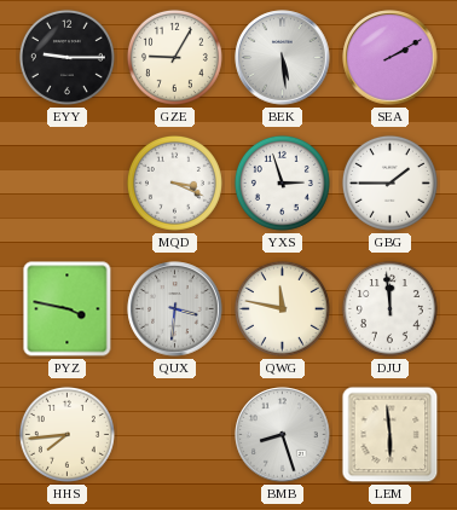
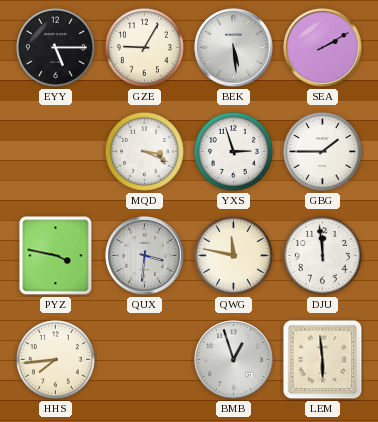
EYY: 9:15 -> 5:15 (55, 47)
BMB: 8:27 -> 12:57 (234, 360)
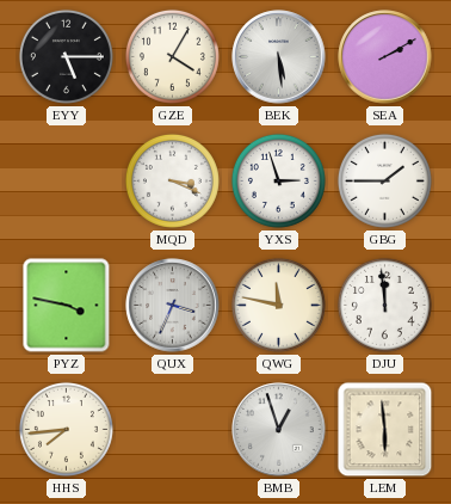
GZE: 9:05 -> 4:05 (172, 56)
QUX: 3:31 -> 3:34 (173, 306)
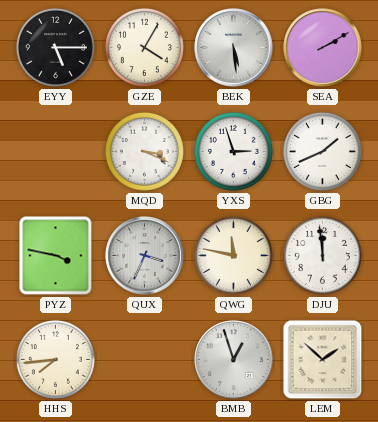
GBG: 1:45 -> 1:41 (322, 151)
LEM: 5:59 -> 1:52 (323, 360)
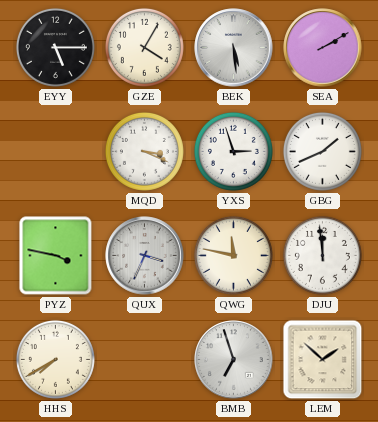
HHS: 7:44 -> 7:40 (55, 359)
BMB: 12:57 -> 6:57 (234, 360)
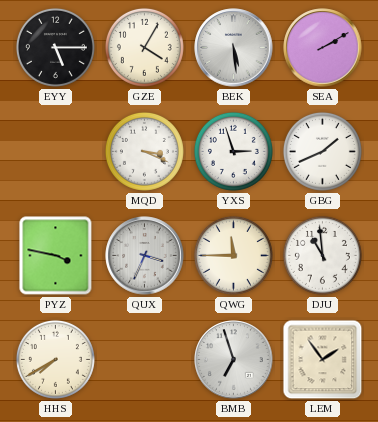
QWG: 11:47 -> 11:45 (233, 255)
DJU: 11:59 -> 10:59 (322, 255)
LEM: 1:52 -> 1:54 (323, 360)
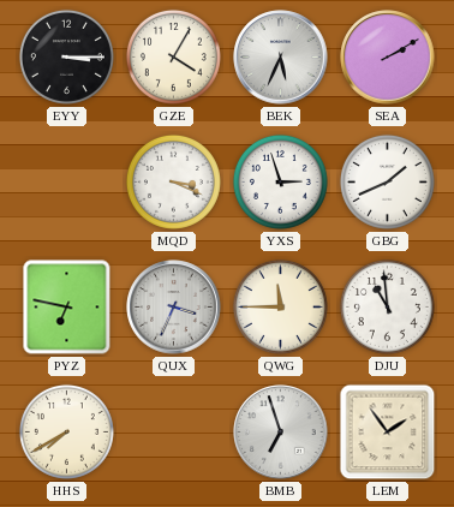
EYY: 5:15 -> 3:15 (66, 56)
BEK: 5:29 -> 5:34 (281, 58)
PYZ: 3:47 -> 6:47 (67, 308)
